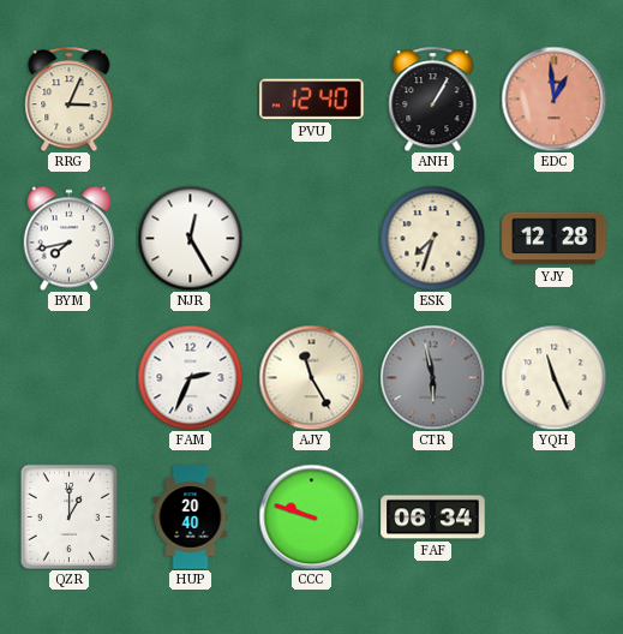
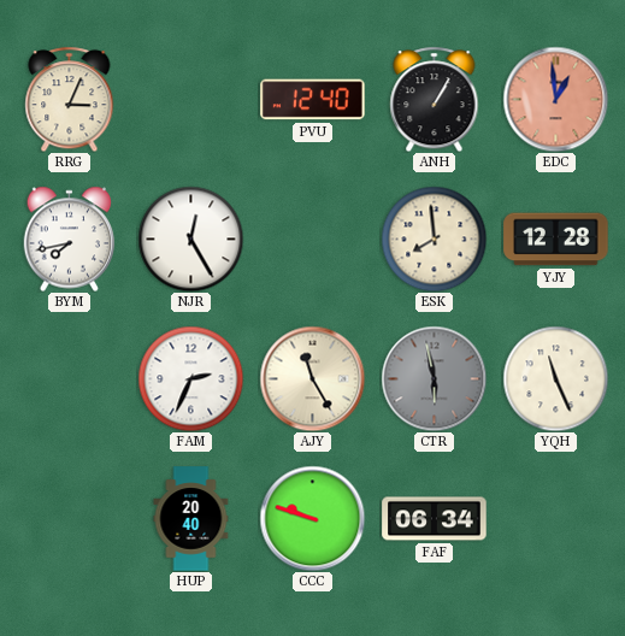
ESK: 7:33 -> 7:59 (434, 238)
QZR: 1:00 -> none (68, 516)
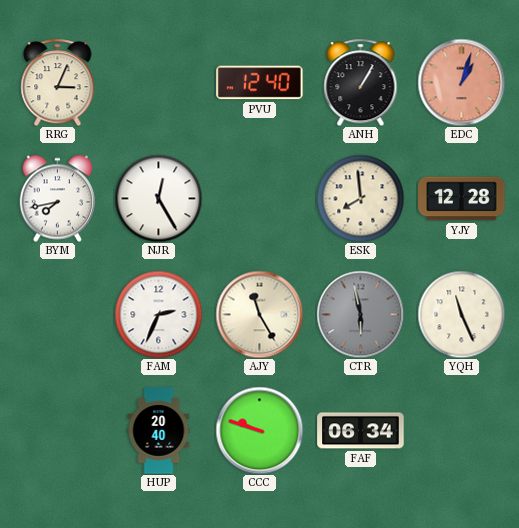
EDC: 12:59 -> 1:03 (461, 82)
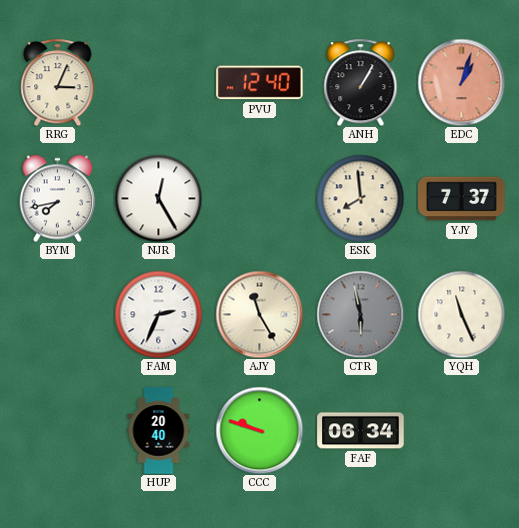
YJY: 12:28 -> 7:37 (462, 199)
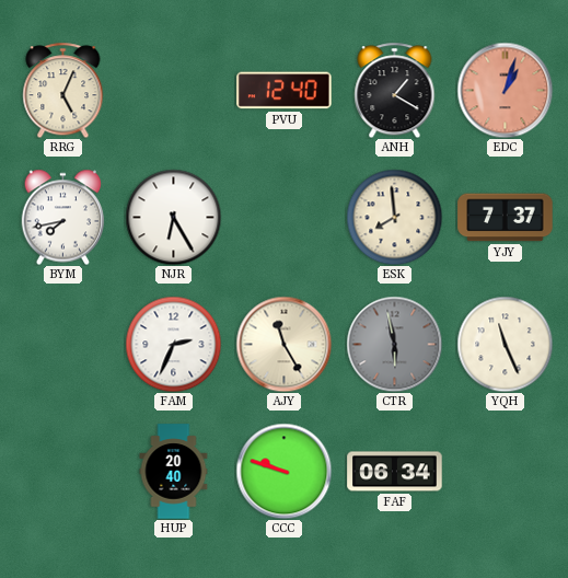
RRG: 3:04 -> 5:04 (63, 90)
ANH: 1:05 -> 1:20 (395, 90)
NJR: 12:25 -> 6:25 (173, 217)
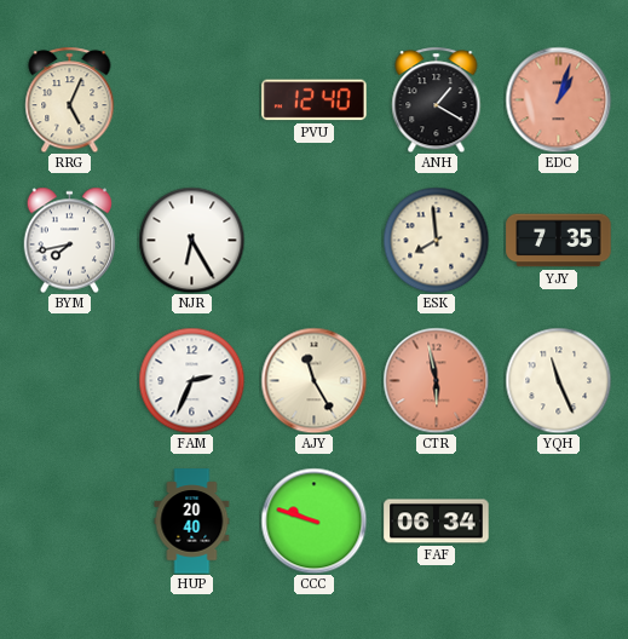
YJY: 7:37 -> 7:35 (559, 241)
CTR dial: grey -> salmon (436, 380)
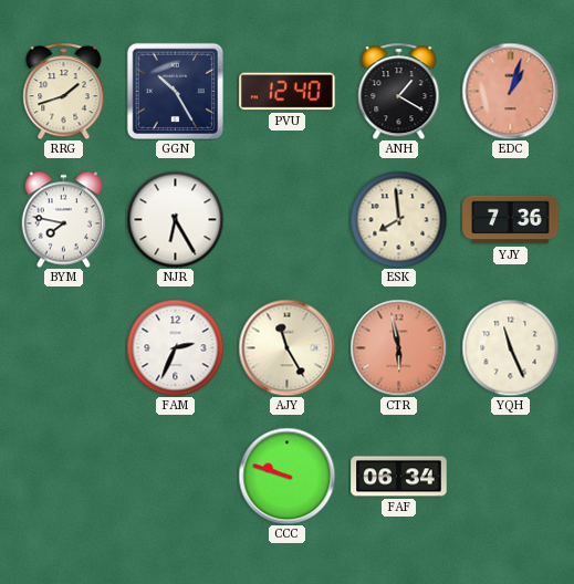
RRG: 5:04 -> 1:42 (64, 91)
GGN: none -> 10:25 (175, 91)
BYM: 7:43 -> 7:47 (64, 219)
YJY: 7:35 -> 7:36 (511, 220)
HUP: 20:40 -> none (192, 522)
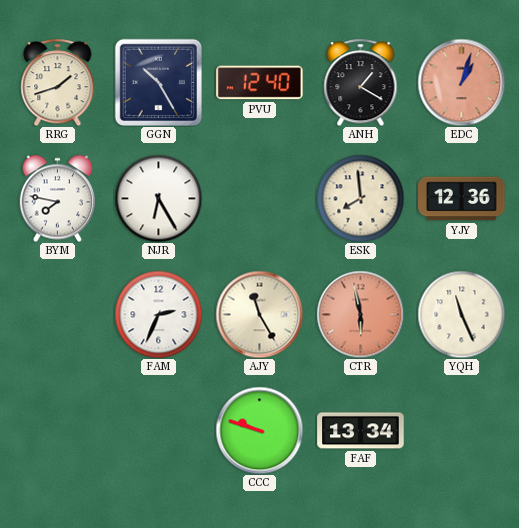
YJY: 7:36 -> 12:36 (462, 199)
FAF: 06:34 -> 13:34 (361, 431)
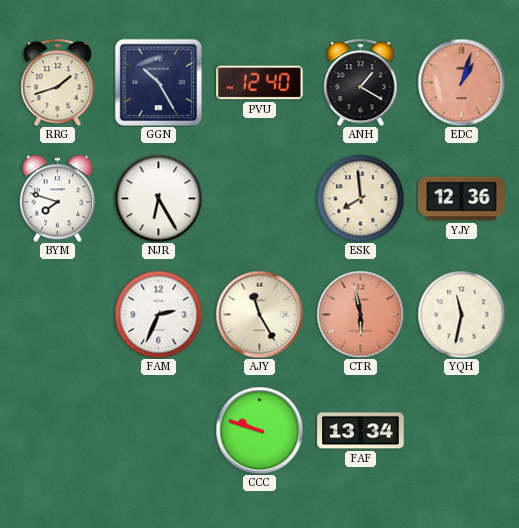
BYM: 7:47 -> 7:48 (58, 198)
YQH: 11:26 -> 11:32 (461, 314)
